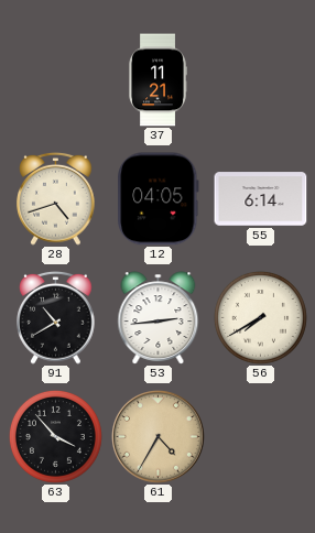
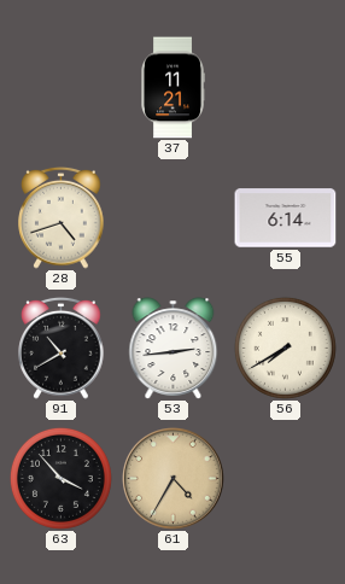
12: 04:05 -> none (159, 199)
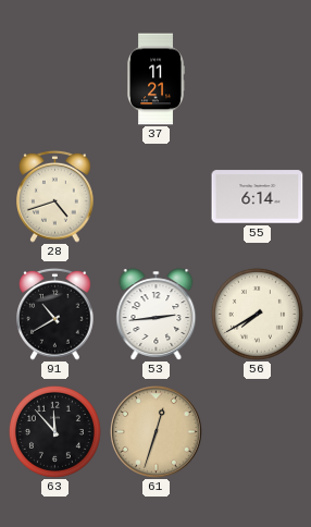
63: 3:53 -> 11:53 (54, 431)
61: 4:35 -> 12:33 (157, 432)
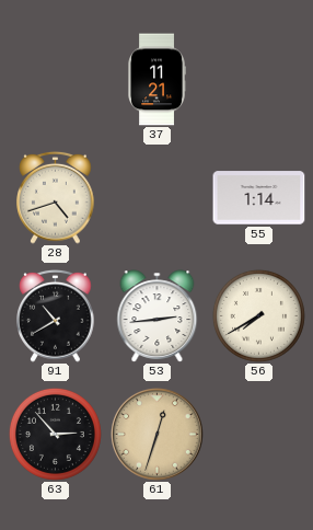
55: 6:14 -> 1:14 (259, 198)
63: 11:53 -> 2:53 (55, 434)
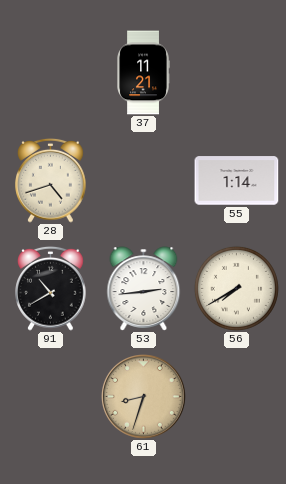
63: 2:53 -> none (55, 434)
61: 12:33 -> 8:33 (144, 397)
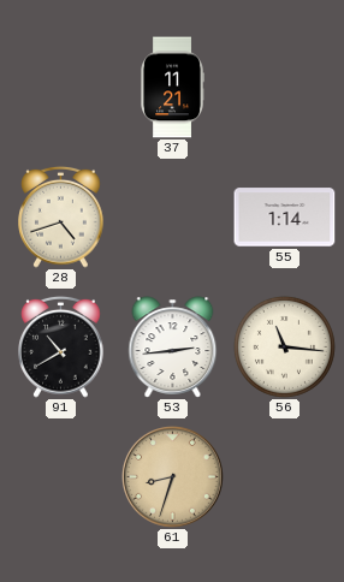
56: 7:40 -> 11:16 (284, 346)
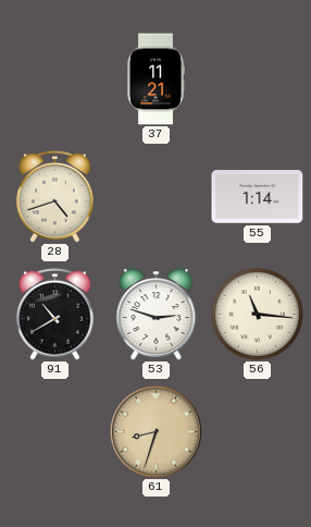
53: 2:44 -> 2:48 (157, 315)
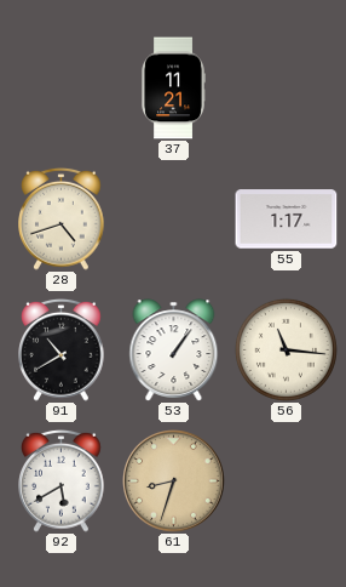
55: 1:14 -> 1:17 (287, 220)
53: 2:48 -> 1:06 (174, 351)
92: none -> 5:40 (62, 480)
